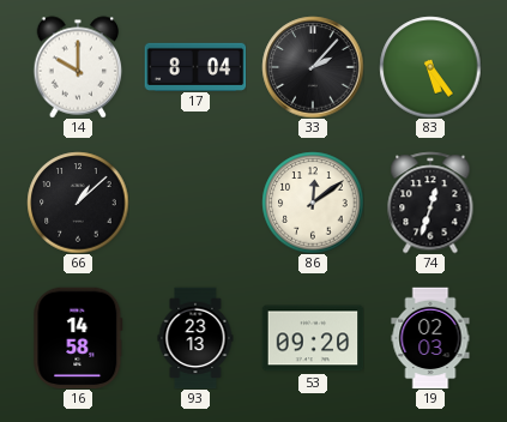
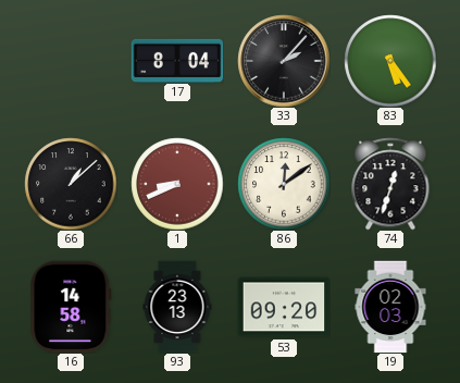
14: 10:00 -> none (78, 67)
1: none -> 8:41 (177, 184)
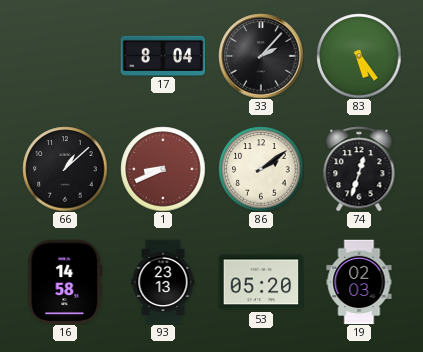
86: 12:09 -> 2:09 (261, 169)
53: 09:20 -> 05:20 (261, 282)
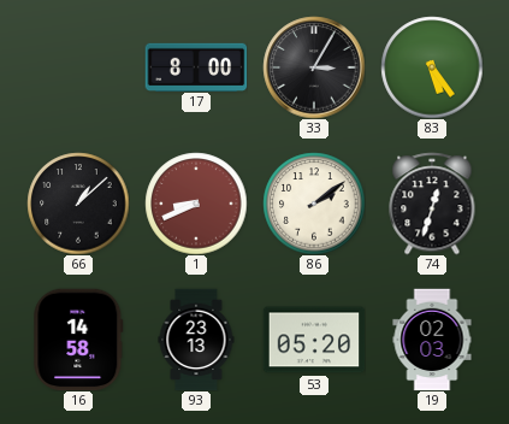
17: 8:04 -> 8:00 (196, 66)
33: 2:07 -> 3:05 (314, 67)
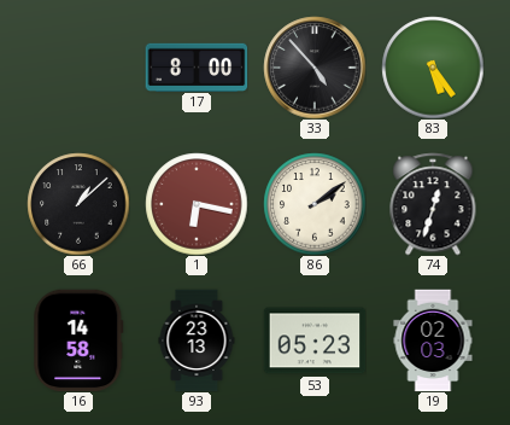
33: 3:05 -> 4:53 (315, 68)
1: 8:41 -> 6:17 (197, 204)
53: 05:20 -> 05:23 (315, 340)
